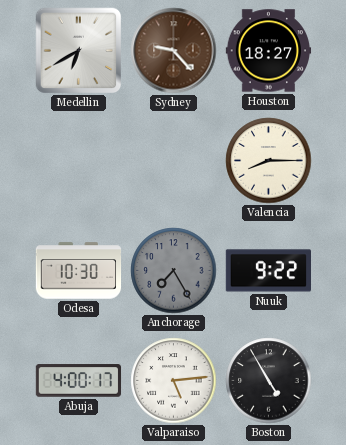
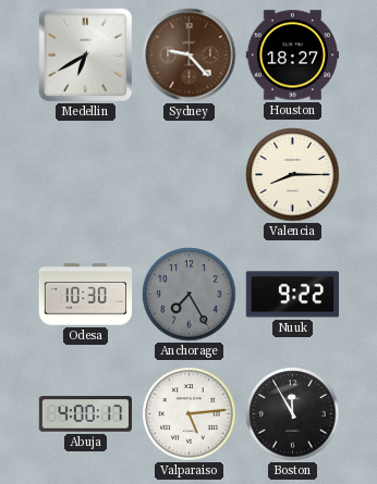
Boston: 4:55 -> 11:55 (293, 414)
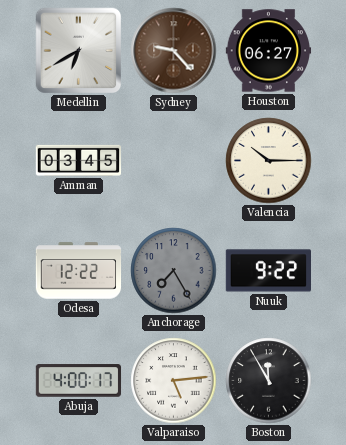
Houston: 18:27 -> 06:27 (269, 51)
Amman: none -> 03:45 (79, 160)
Valencia: 8:15 -> 10:15 (269, 161)
Odesa: 10:30 -> 12:22 (79, 271)
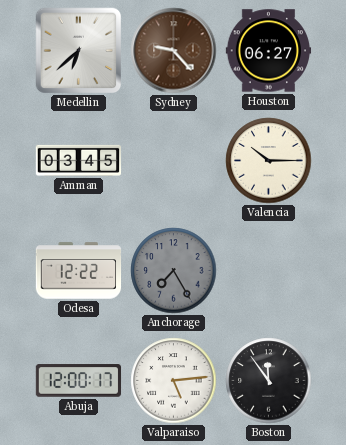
Medellin: 6:40 -> 6:38 (79, 51)
Nuuk: 9:22 -> none (268, 271)
Abuja: 4:00 -> 12:00 (79, 381)
Boston: 11:55 -> 11:54 (269, 381)
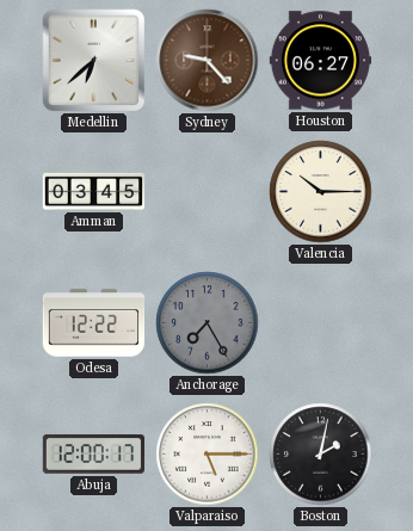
Valparaiso: 5:14 -> 5:15 (208, 455)
Boston: 11:54 -> 2:02 (321, 455)
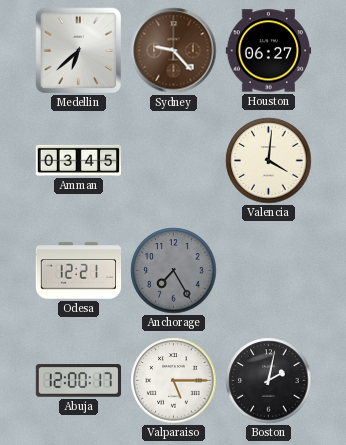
Valencia: 10:15 -> 4:01 (269, 161)
Odesa: 12:22 -> 12:21 (79, 271)
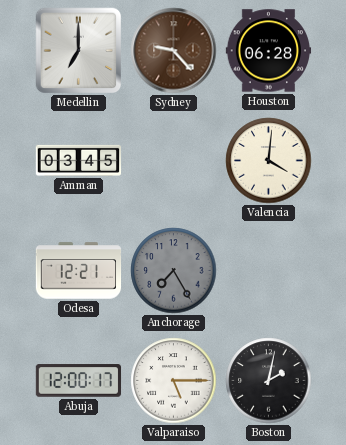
Medellin: 6:38 -> 7:00 (79, 51)
Houston: 06:27 -> 06:28 (269, 51)
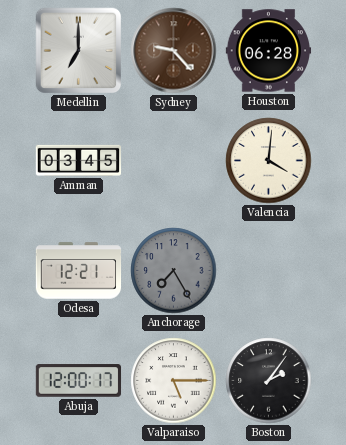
Boston: 2:02 -> 2:06 (269, 381)
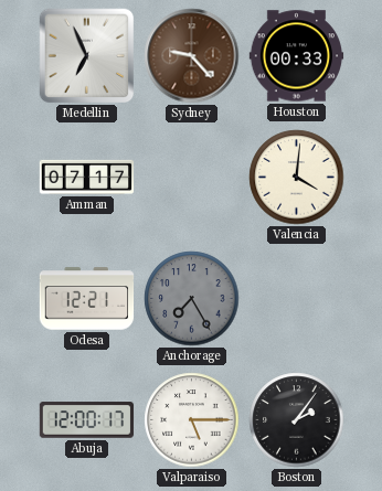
Medellin: 7:00 -> 6:56 (87, 56)
Houston: 06:28 -> 00:33 (297, 56)
Amman: 03:45 -> 07:17 (87, 177)
